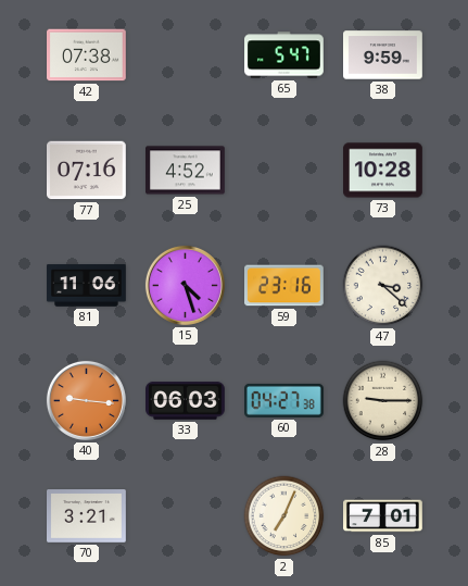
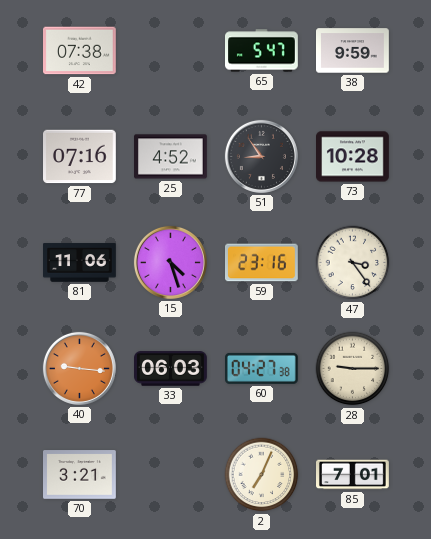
51: none -> 8:54 (261, 156)
47: 3:22 -> 3:24 (353, 263)
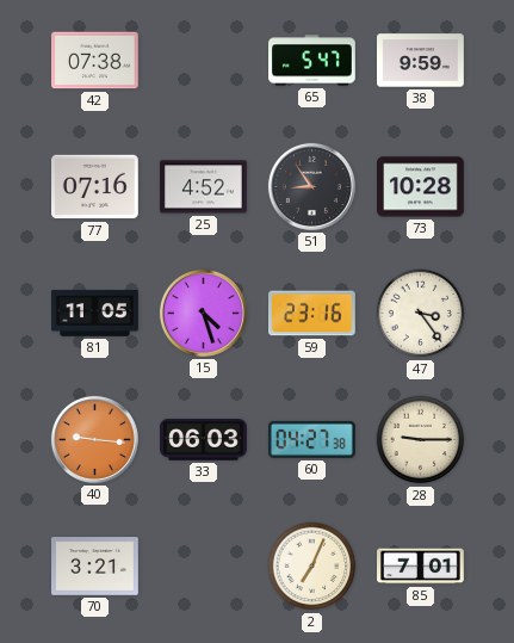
81: 11:06 -> 11:05 (95, 314)
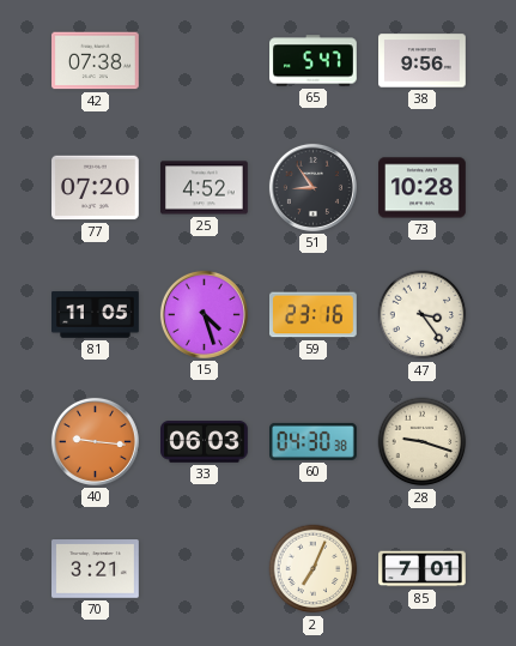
38: 9:59 -> 9:56 (423, 61)
77: 07:16 -> 07:20 (96, 188)
60: 04:27 -> 04:30 (314, 441)
28: 9:15 -> 9:18 (423, 442)
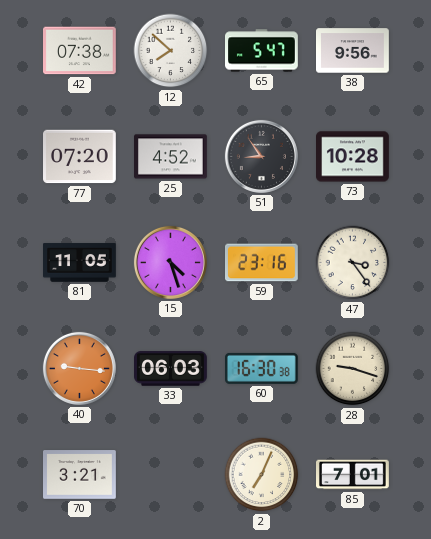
12: none -> 7:52 (171, 51)
60: 04:30 -> 16:30 (262, 368)
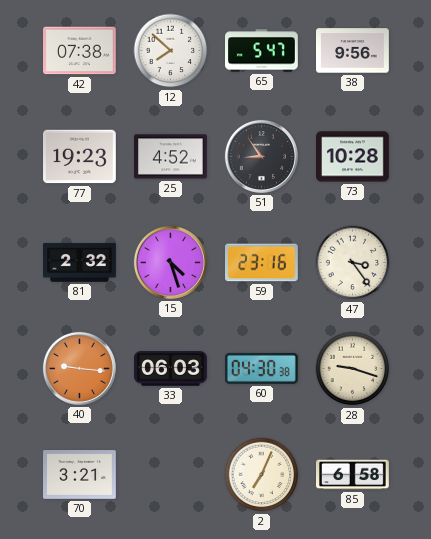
77: 07:20 -> 19:23 (80, 157)
81: 11:05 -> 2:32 (80, 263)
60: 16:30 -> 04:30 (262, 368)
85: 7:01 -> 6:58 (353, 475)
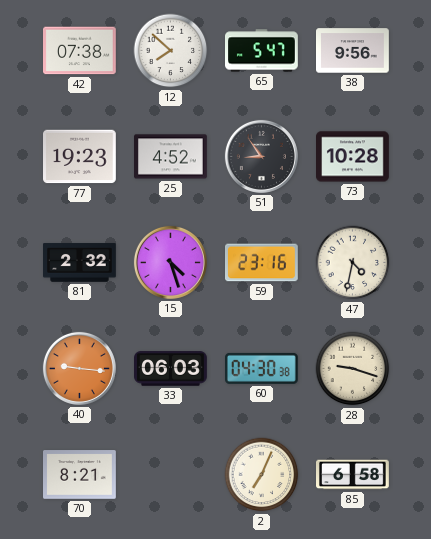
47: 3:24 -> 4:32 (353, 263)
70: 3:21 -> 8:21 (80, 475)
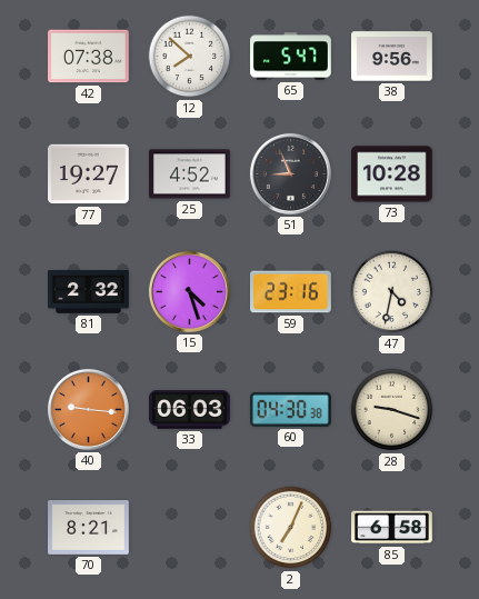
77: 19:23 -> 19:27 (89, 174)
51: 8:54 -> 8:56 (290, 173)
